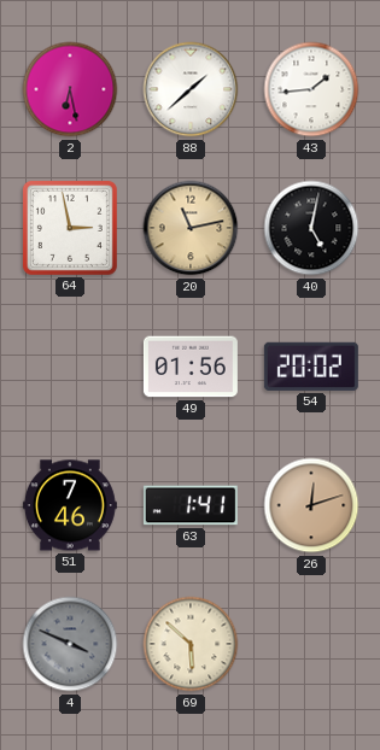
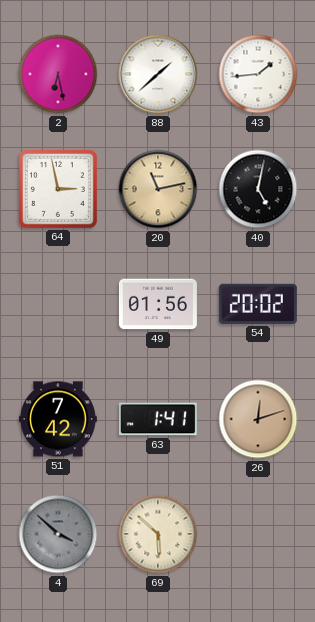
51: 7:46 -> 7:42 (58, 419)
4: 3:49 -> 3:52 (58, 534)
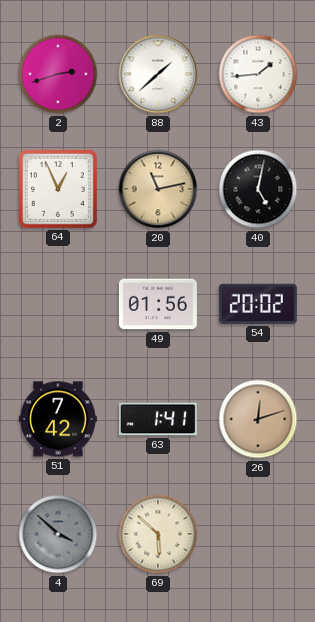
2: 6:28 -> 2:42 (58, 74)
64: 2:58 -> 12:56 (58, 189)
